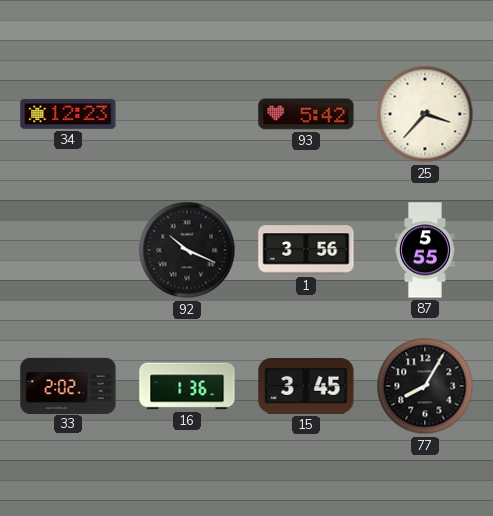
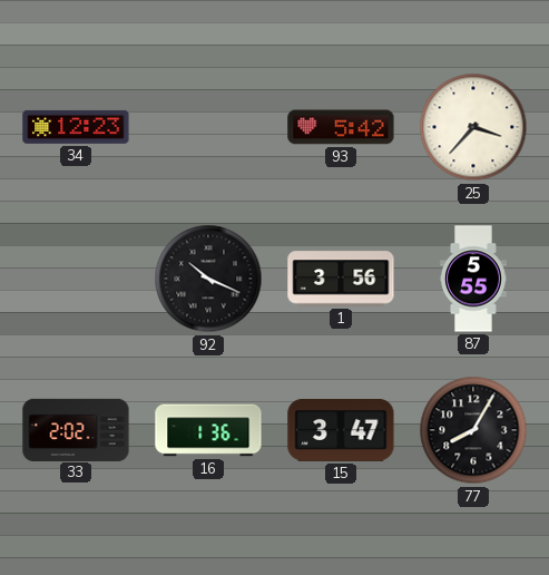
15: 3:45 -> 3:47 (341, 430)
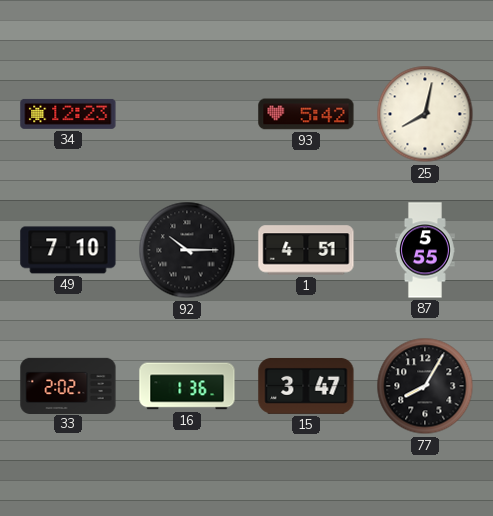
25: 3:37 -> 8:02 (425, 114)
49: none -> 7:10 (68, 250)
92: 10:19 -> 10:15 (187, 250)
1: 3:56 -> 4:51 (306, 250)
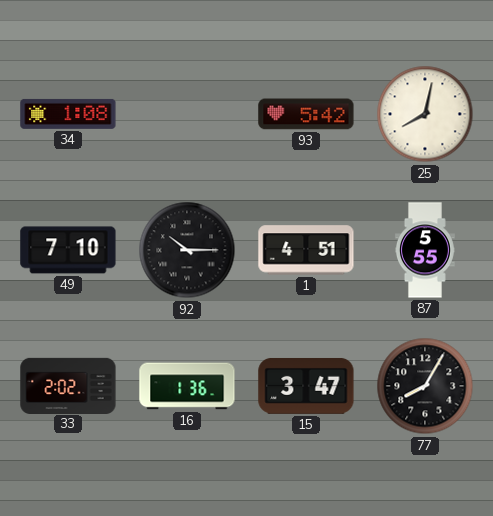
34: 12:23 -> 1:08 (68, 114)
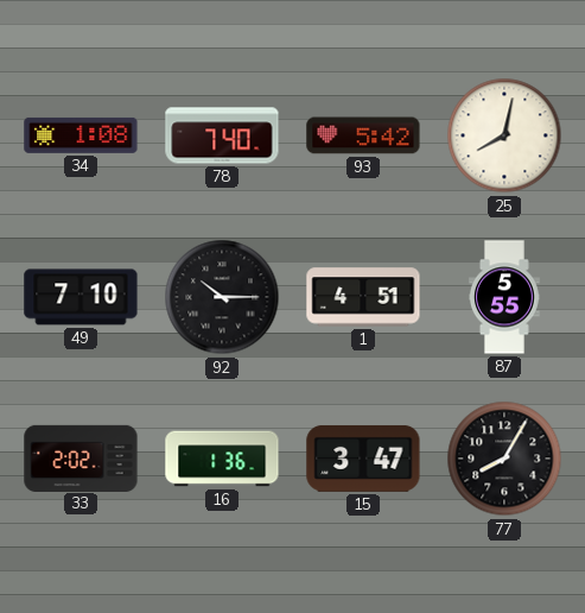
78: none -> 7:40 (222, 135)
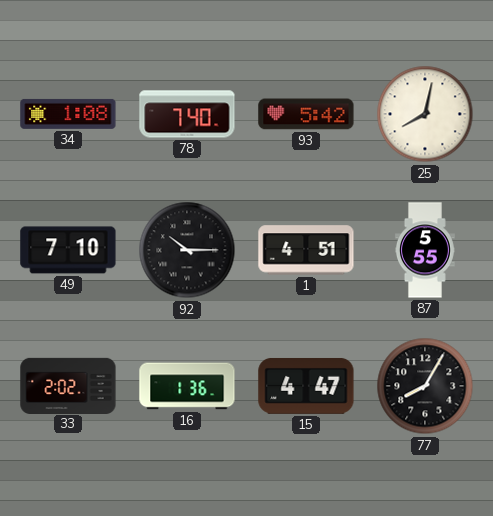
15: 3:47 -> 4:47 (306, 386)
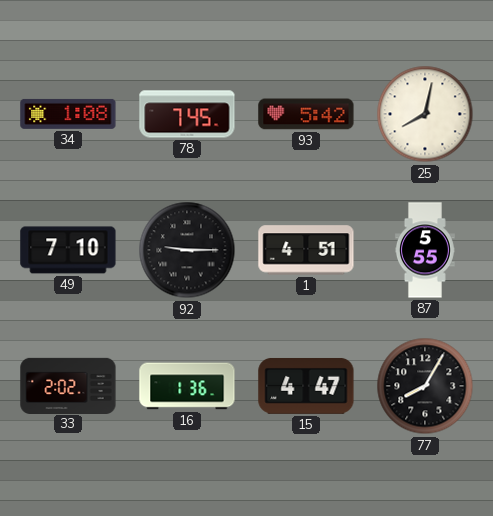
78: 7:40 -> 7:45 (187, 114)
92: 10:15 -> 9:15 (187, 250)
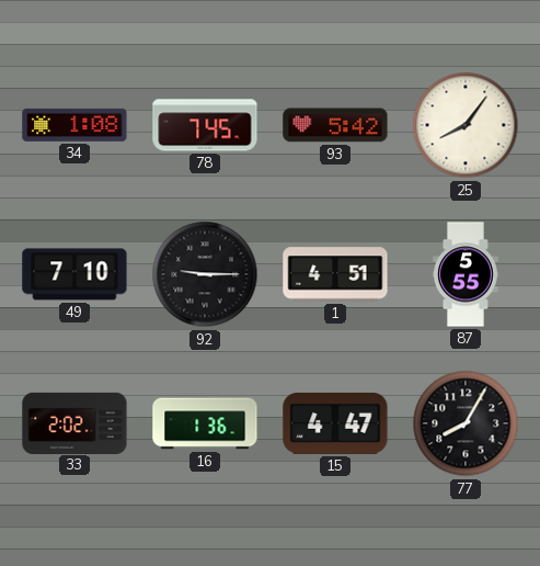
25: 8:02 -> 8:06 (466, 125)
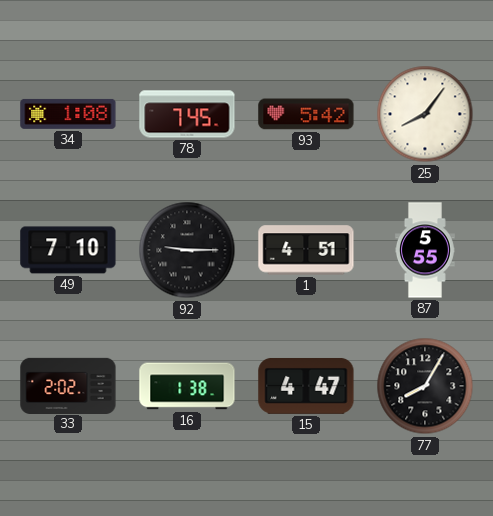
16: 1:36 -> 1:38 (187, 386)
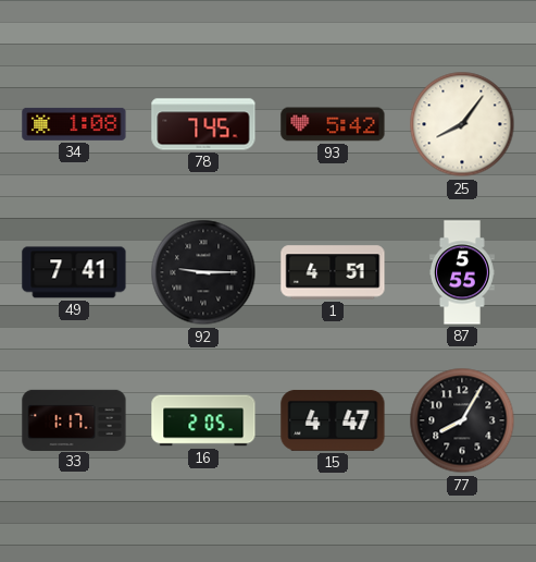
49: 7:10 -> 7:41 (74, 272)
33: 2:02 -> 1:17 (74, 419)
16: 1:38 -> 2:05 (203, 420)
